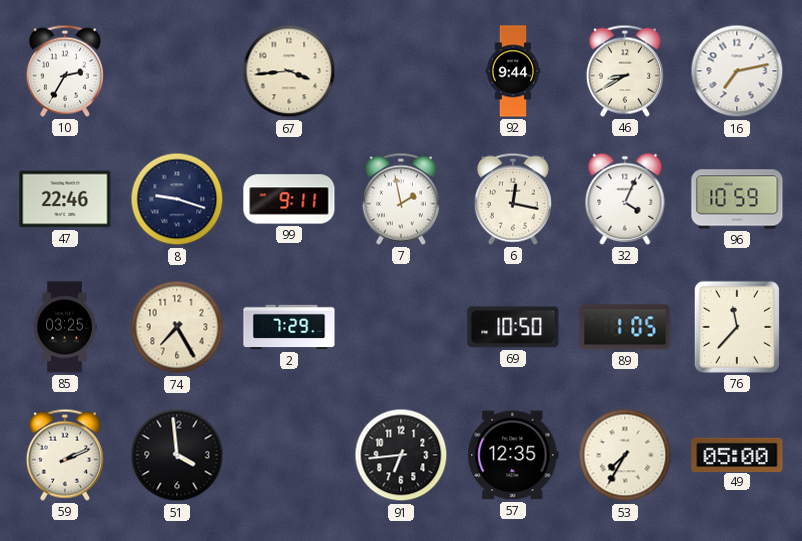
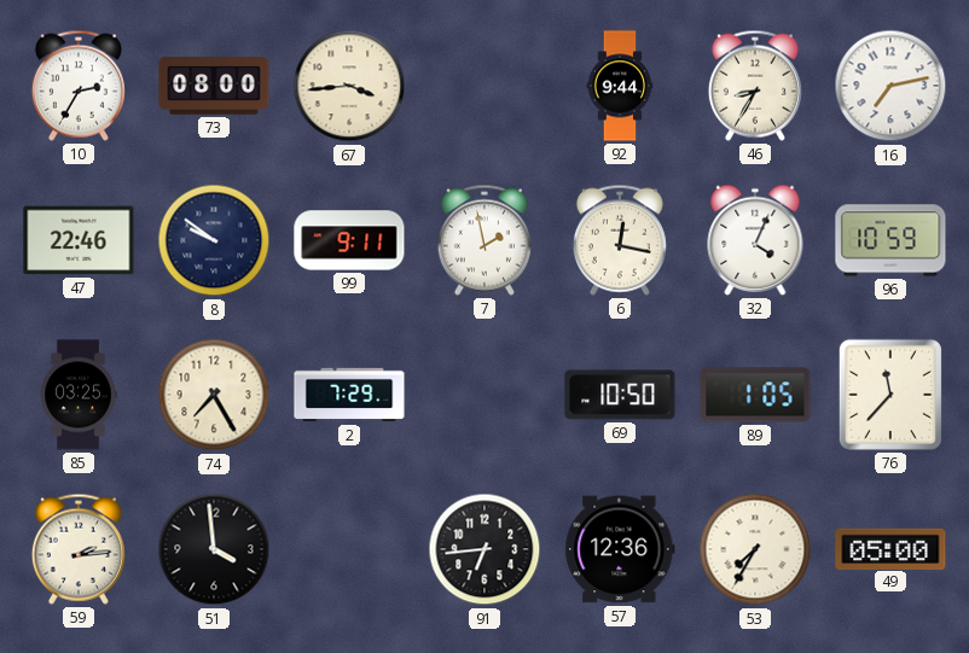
73: none -> 08:00 (214, 86)
46: 8:40 -> 8:35 (755, 86)
8: 9:18 -> 9:51 (214, 240)
59: 2:11 -> 2:14 (79, 549)
57: 12:35 -> 12:36 (620, 549)
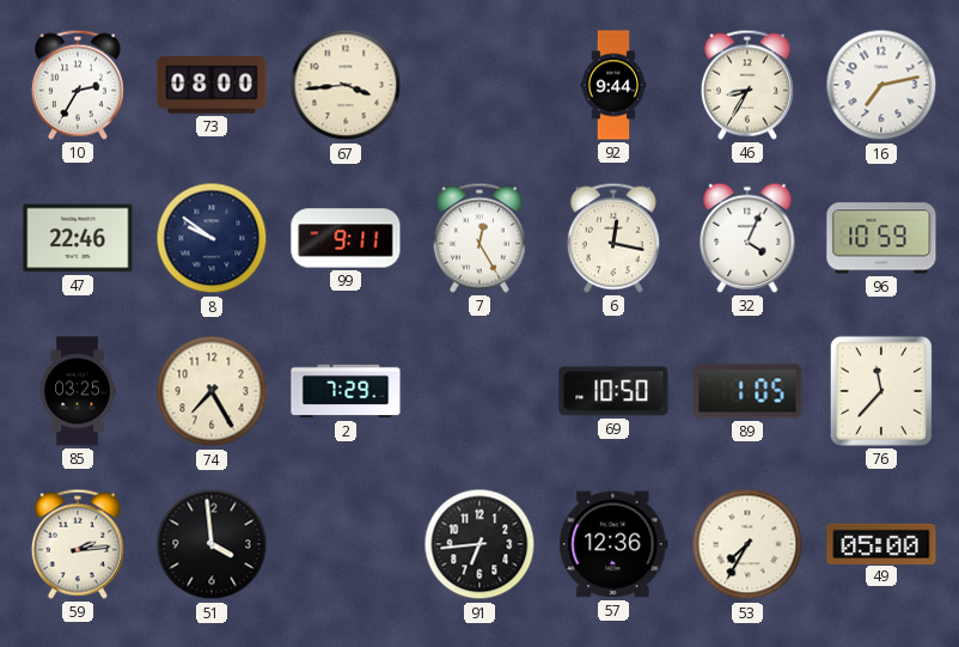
7: 1:58 -> 12:25 (480, 238)
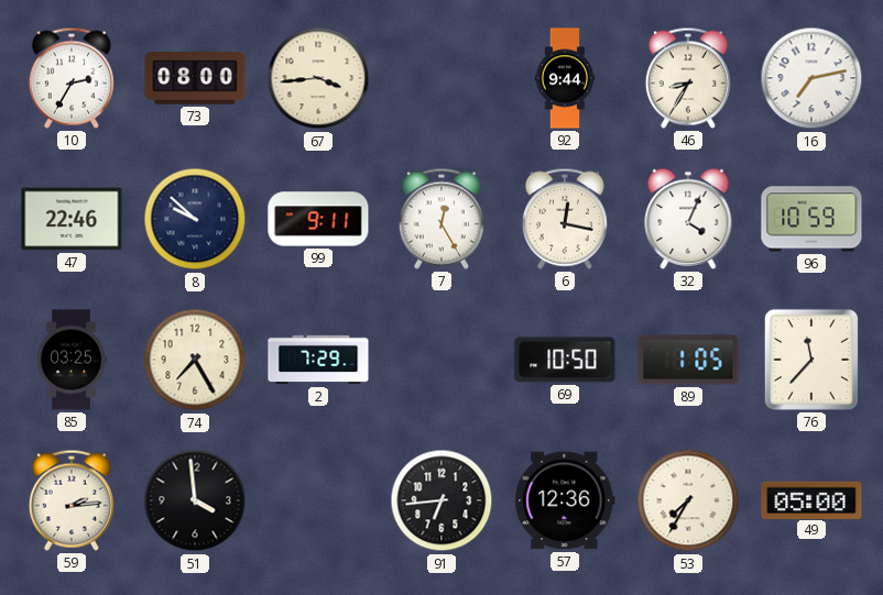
8: 9:51 -> 9:52 (195, 219)
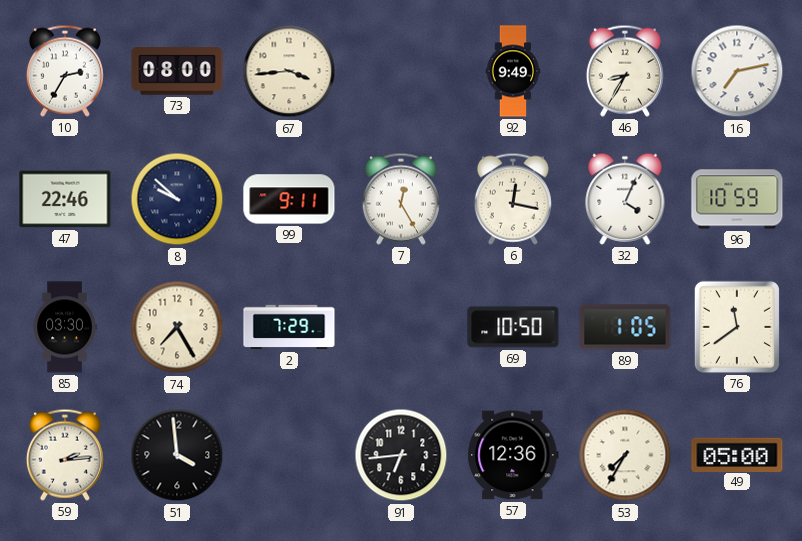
92: 9:44 -> 9:49 (513, 71)
85: 03:25 -> 03:30 (65, 327)
76: 11:37 -> 11:39 (737, 327)
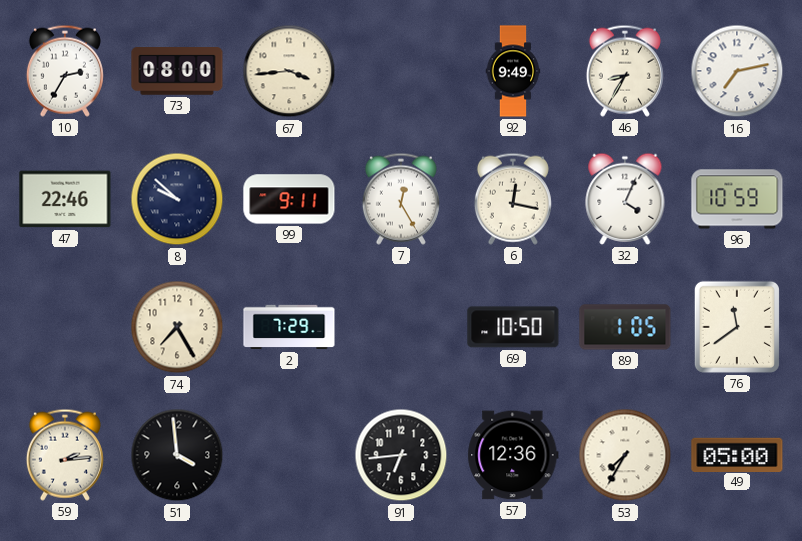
85: 03:30 -> none (65, 327)
